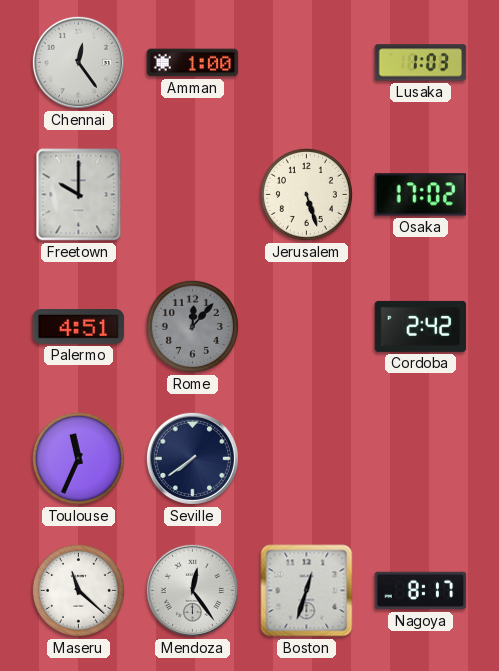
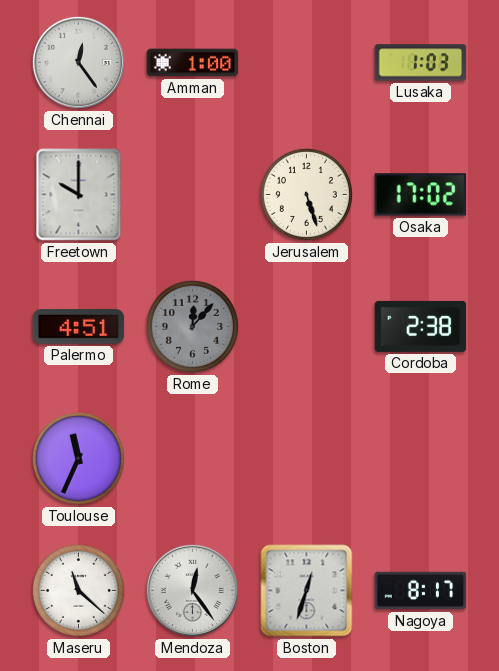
Cordoba: 2:42 -> 2:38 (421, 326)
Seville: 7:39 -> none (192, 458)
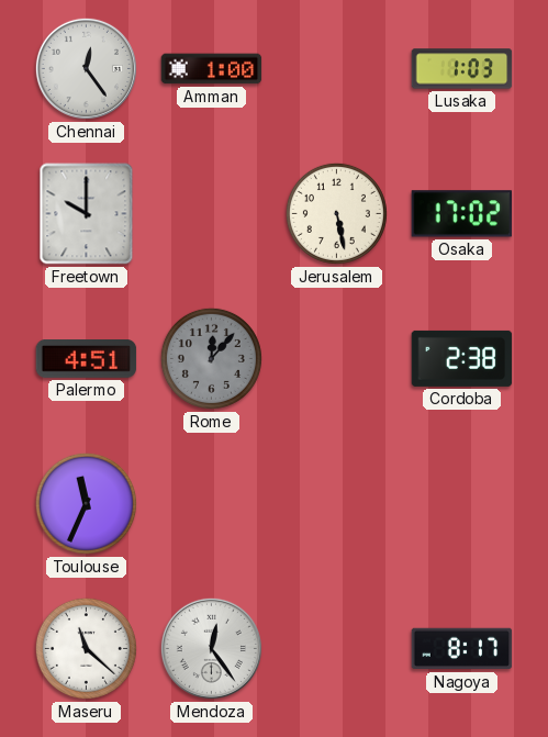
Jerusalem: 5:27 -> 5:28 (336, 213)
Boston: 12:33 -> none (307, 591)
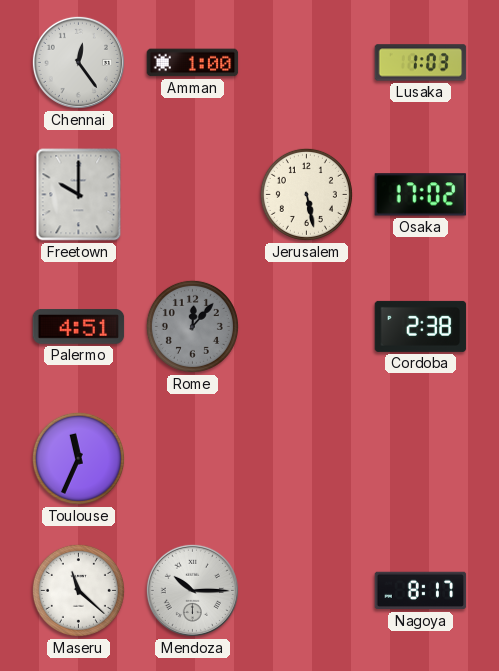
Mendoza: 12:24 -> 10:15 (192, 590)
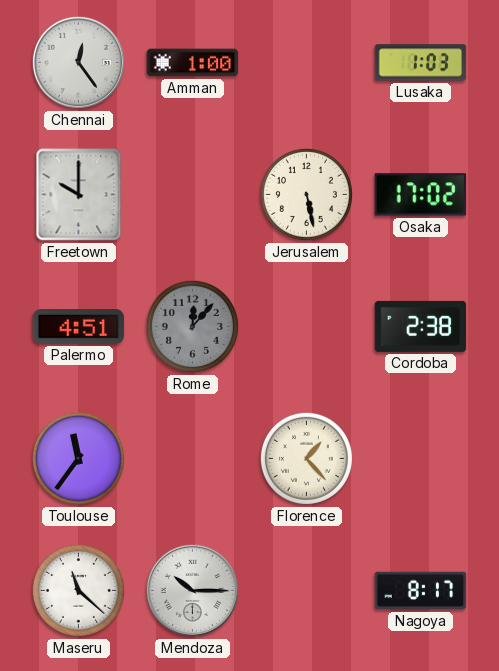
Toulouse: 11:34 -> 11:36 (78, 458)
Florence: none -> 1:23 (306, 458)
